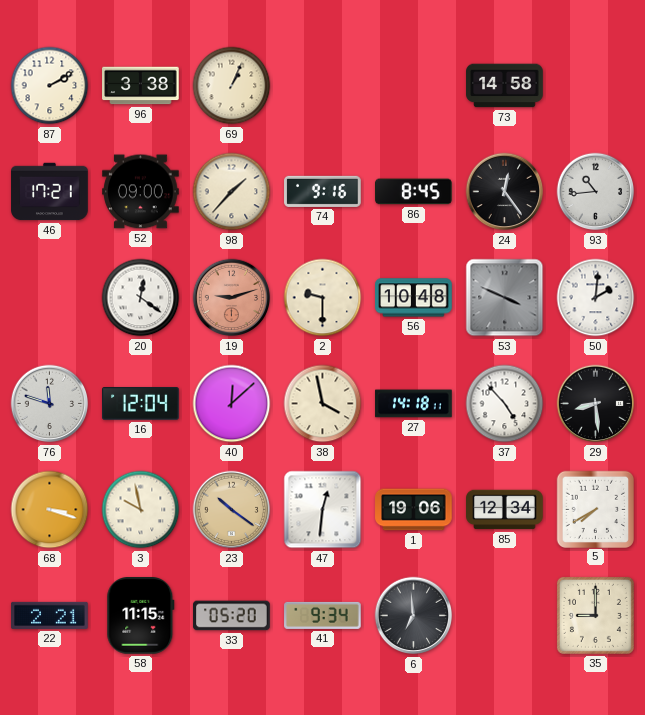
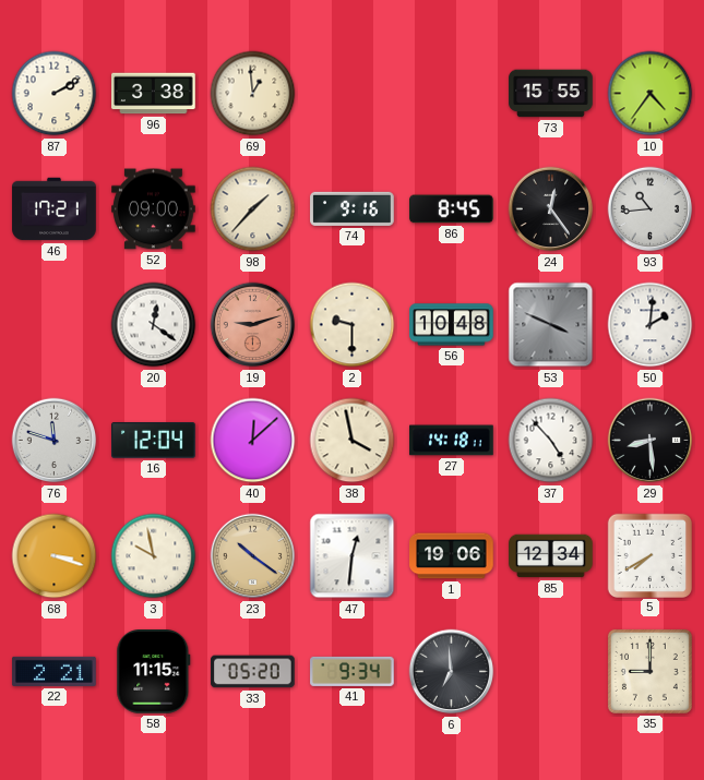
69: 1:04 -> 12:59 (253, 94)
73: 14:58 -> 15:55 (551, 94)
10: none -> 4:36 (651, 94)
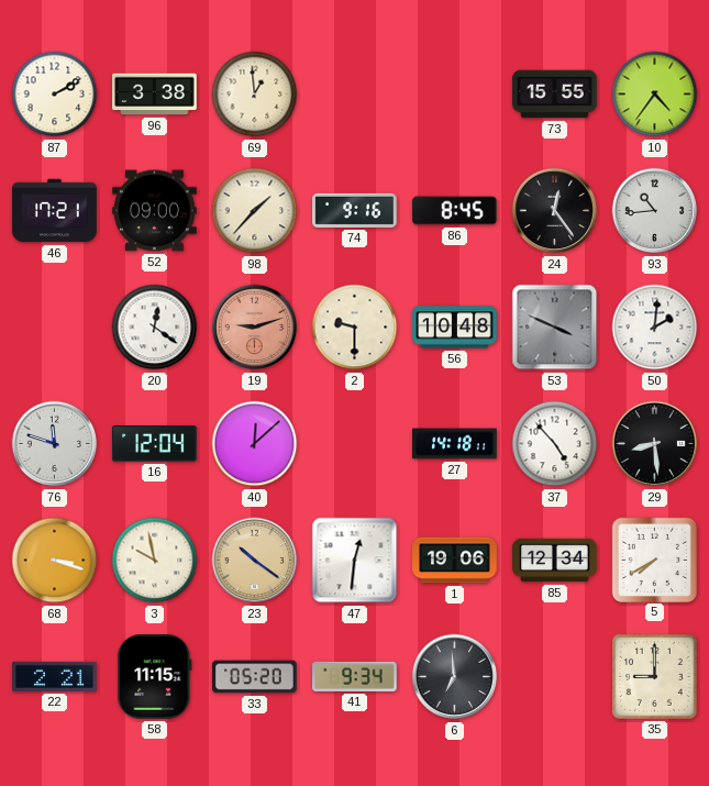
38: 3:58 -> none (353, 441)
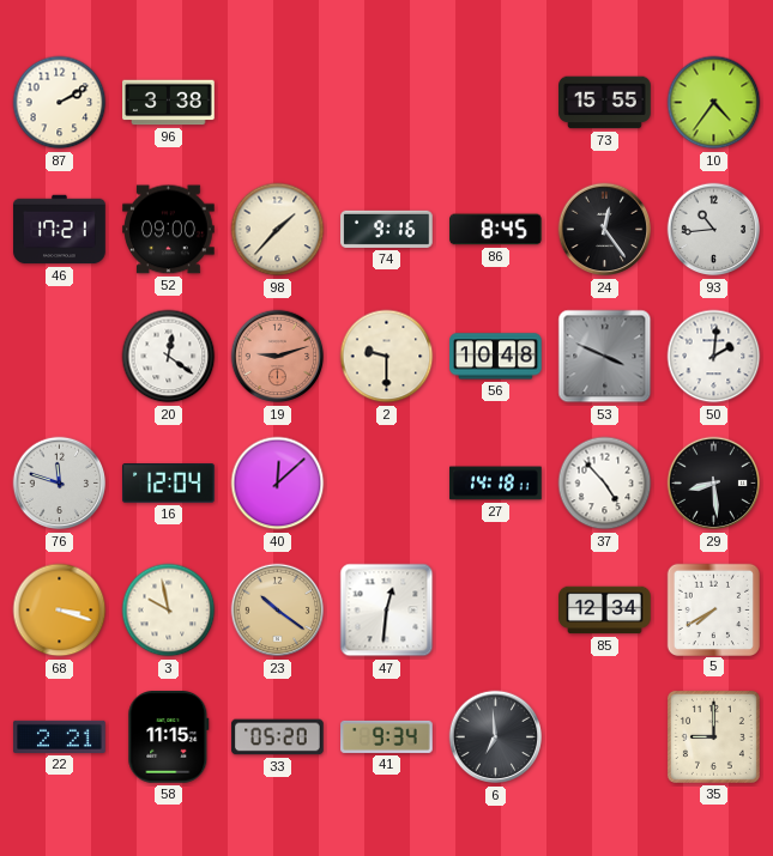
69: 12:59 -> none (255, 95)
1: 19:06 -> none (455, 561)
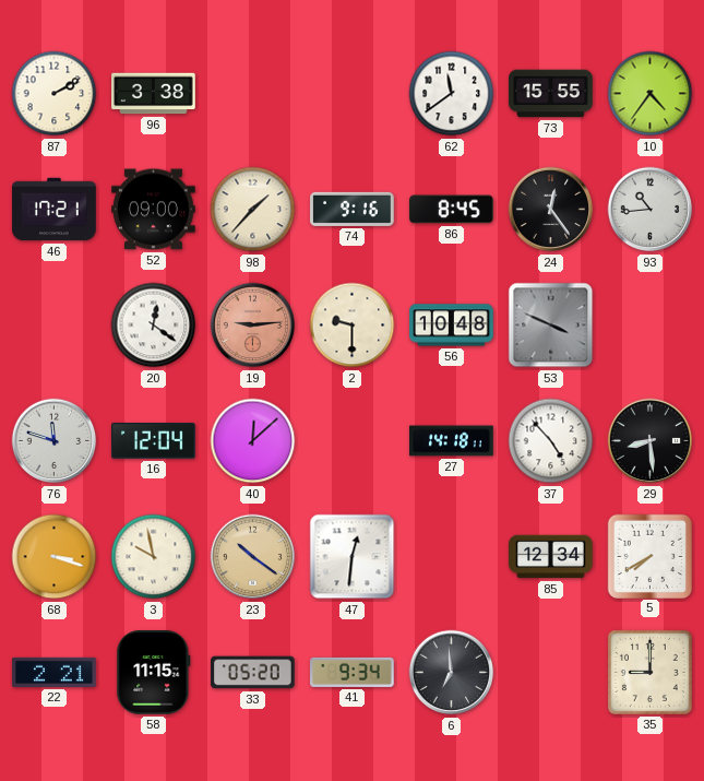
62: none -> 11:39 (452, 94)
19: 9:12 -> 9:14 (253, 326)
50: 2:01 -> none (714, 357)
